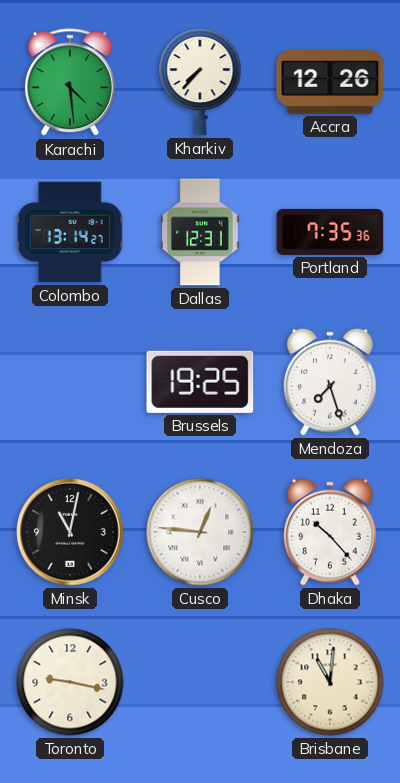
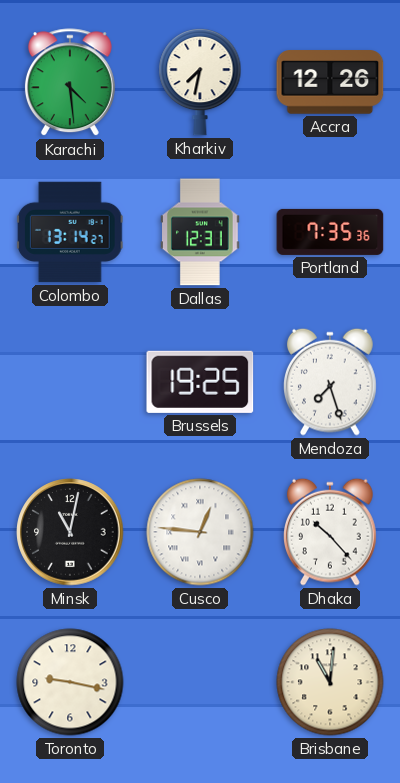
Kharkiv: 7:37 -> 7:32 (200, 82)
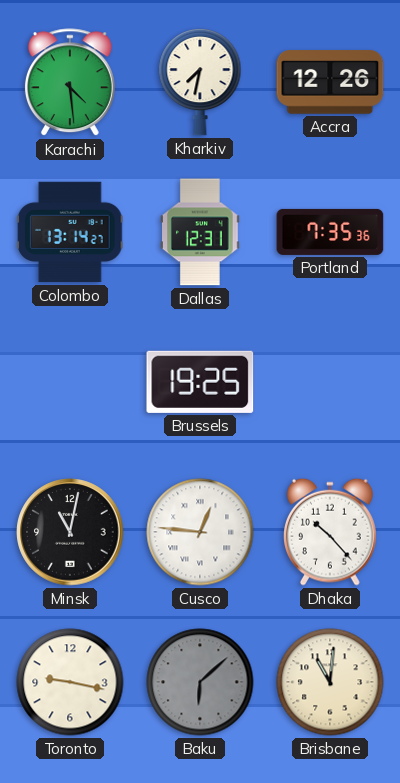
Mendoza: 7:27 -> none (331, 382)
Baku: none -> 6:08 (200, 682)
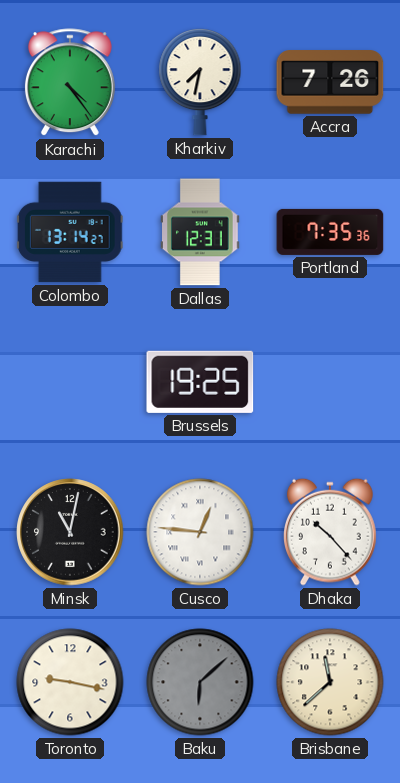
Karachi: 4:29 -> 4:24 (70, 83)
Accra: 12:26 -> 7:26 (330, 82)
Brisbane: 11:01 -> 11:38 (330, 682)
